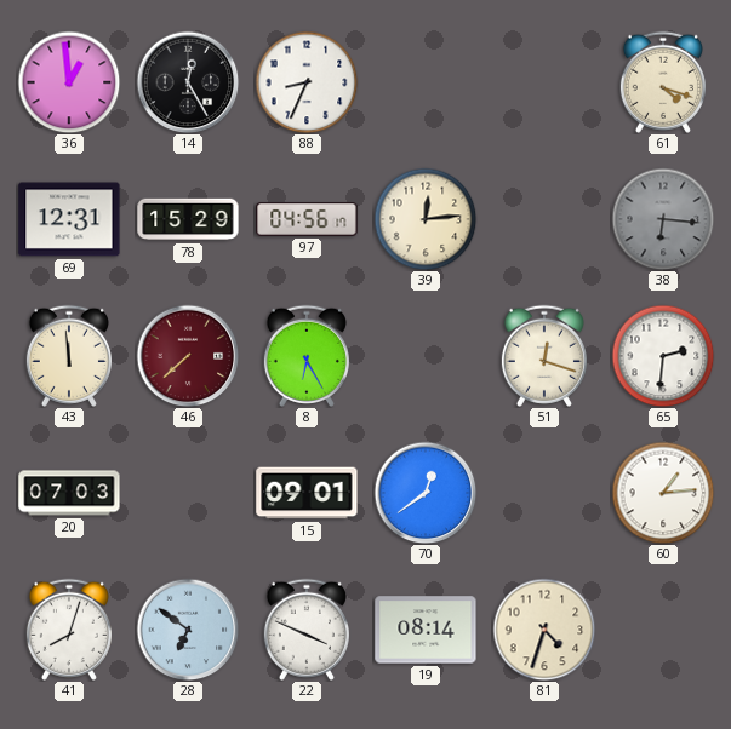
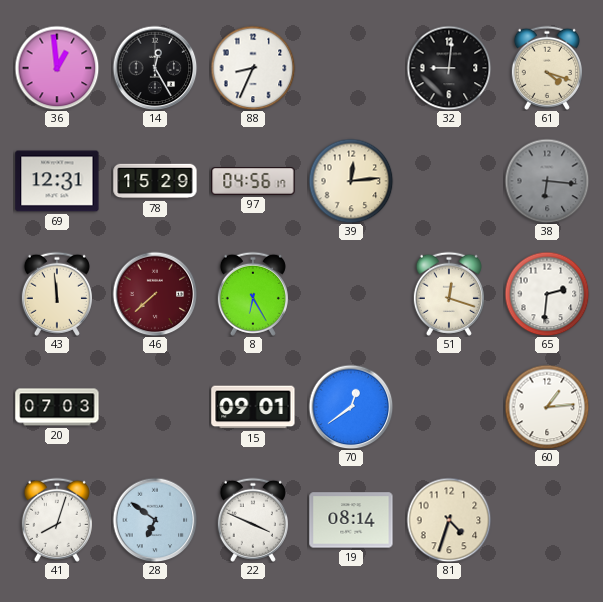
32: none -> 9:01 (449, 68)
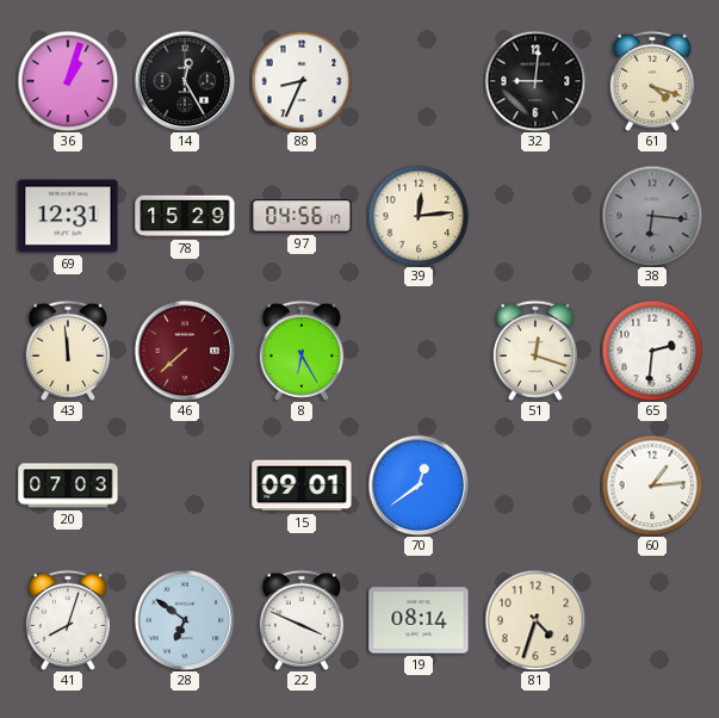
36: 12:59 -> 1:03 (68, 81)
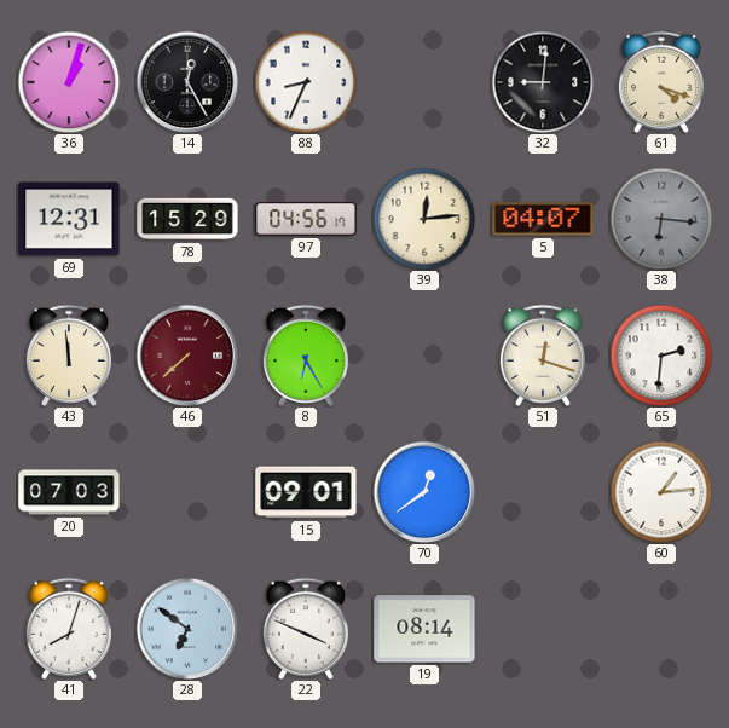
5: none -> 04:07 (543, 219)
81: 4:33 -> none (535, 620)
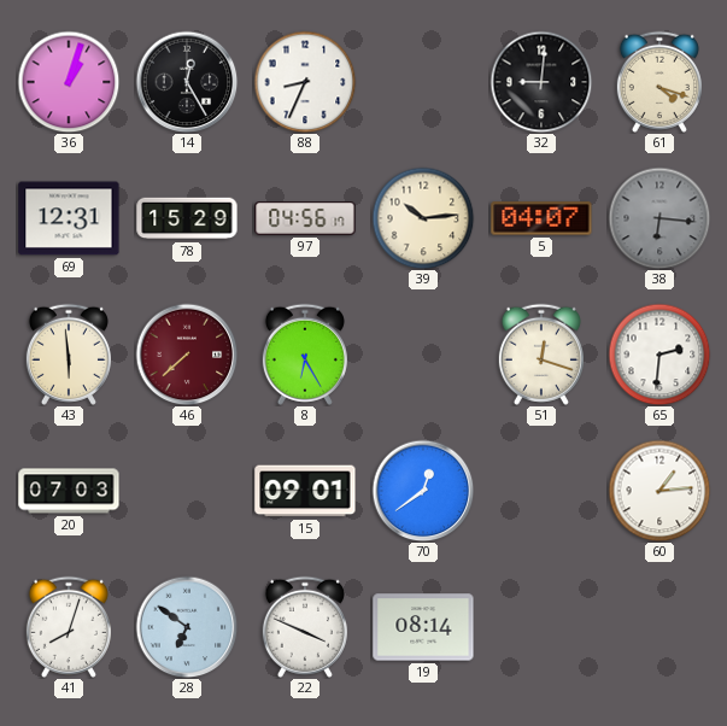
39: 12:14 -> 10:14 (423, 218)
43: 11:59 -> 5:59 (69, 355)
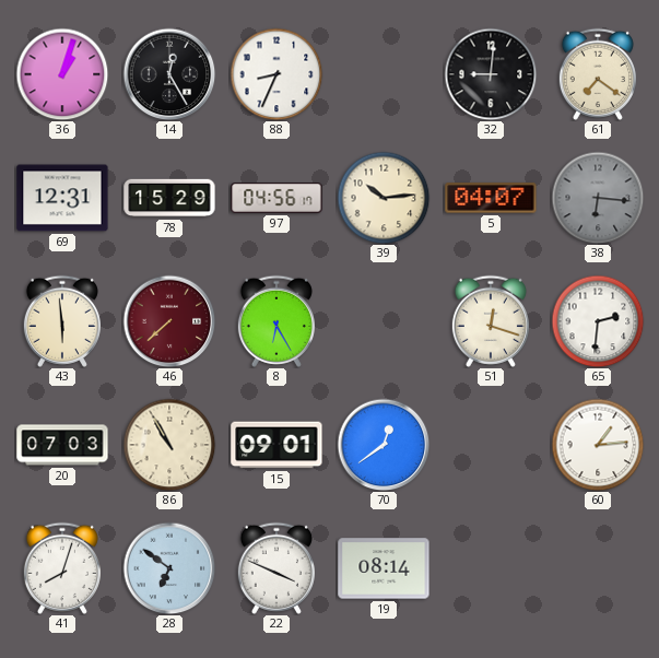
61: 4:18 -> 7:21 (598, 74)
86: none -> 10:55 (169, 445)
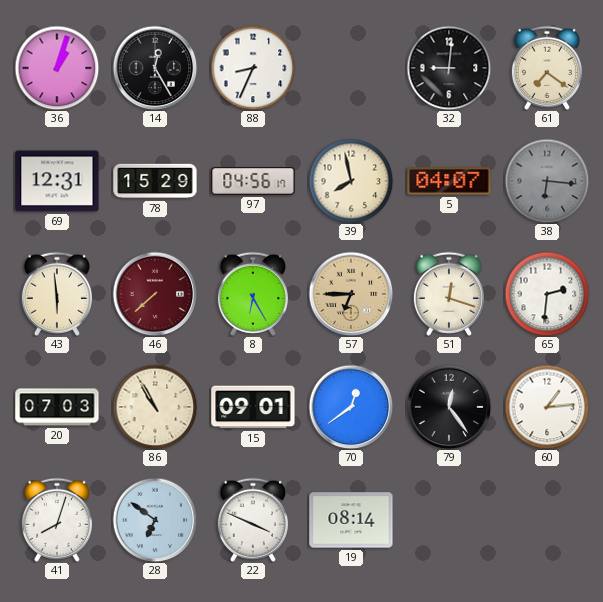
39: 10:14 -> 7:58 (351, 181)
57: none -> 6:45 (351, 294)
79: none -> 12:24 (449, 407)
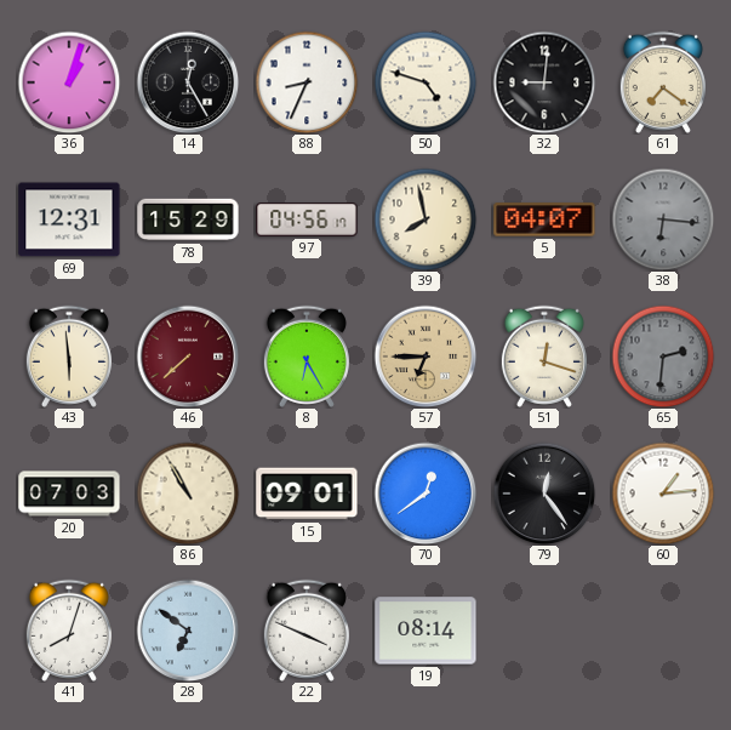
50: none -> 4:48 (426, 82)
65 dial: white -> grey (663, 357)
